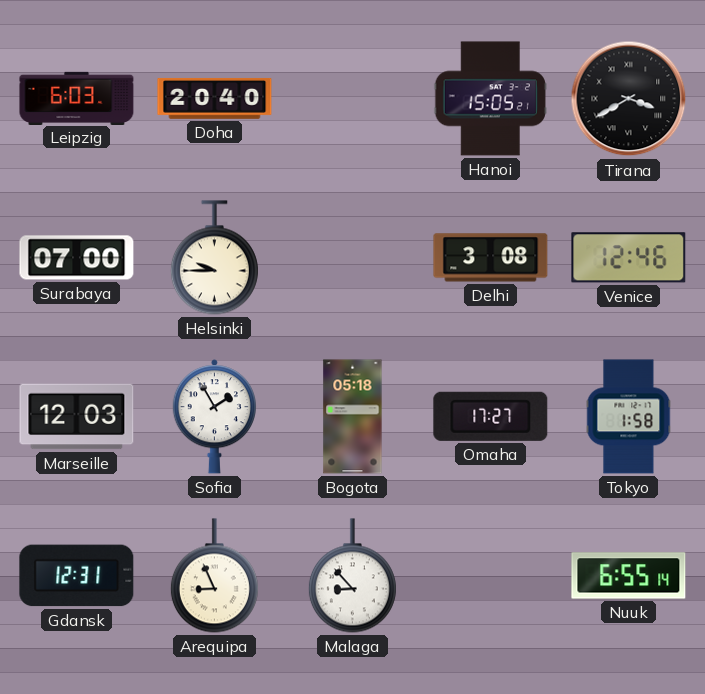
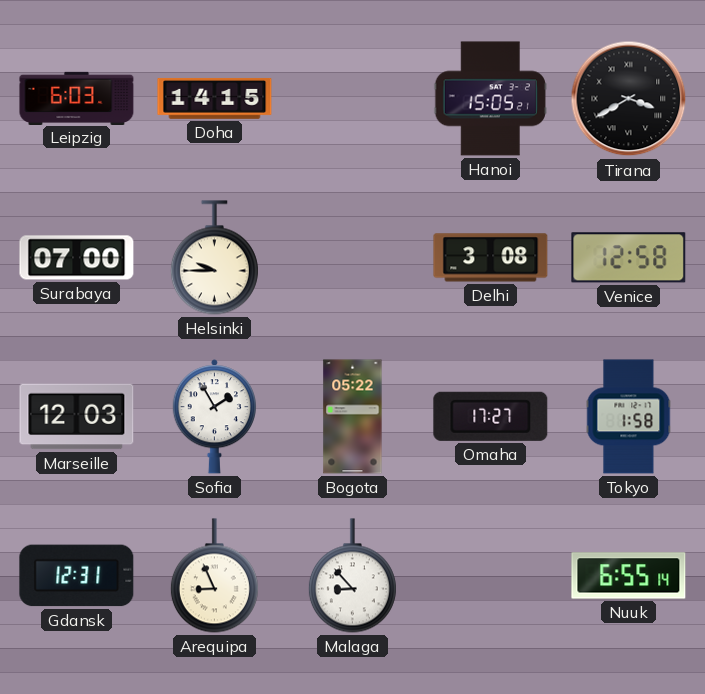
Doha: 20:40 -> 14:15 (215, 99)
Venice: 12:46 -> 12:58 (629, 258)
Bogota: 05:18 -> 05:22 (353, 417)
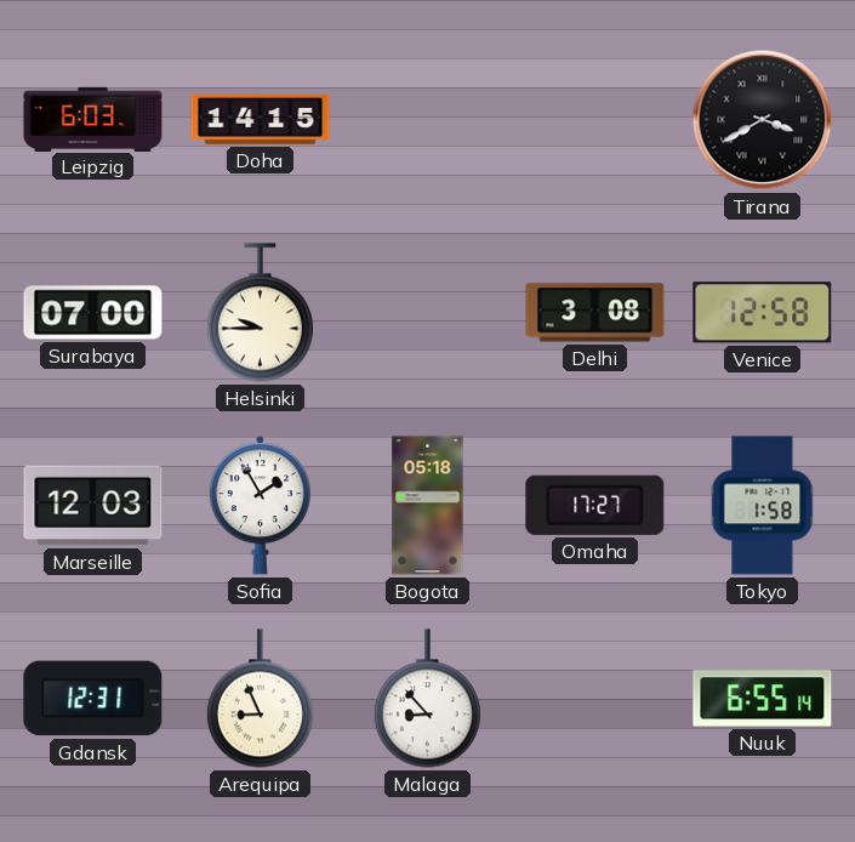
Hanoi: 15:05 -> none (490, 99)
Bogota: 05:22 -> 05:18 (428, 506)
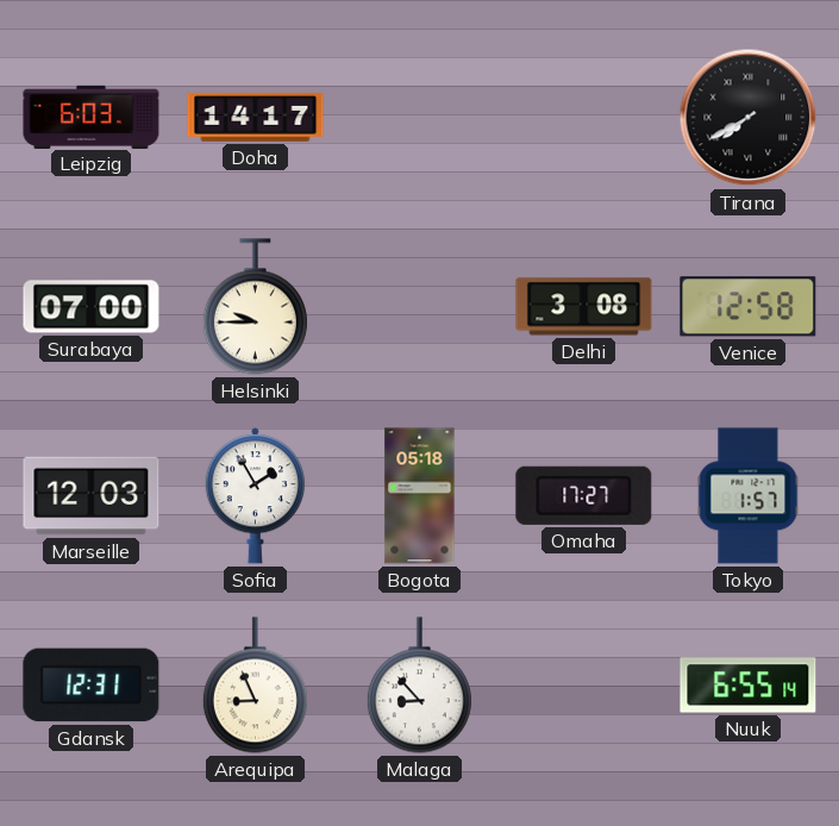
Doha: 14:15 -> 14:17 (256, 118)
Tirana: 3:40 -> 7:40 (749, 118)
Tokyo: 1:58 -> 1:57 (749, 496)
